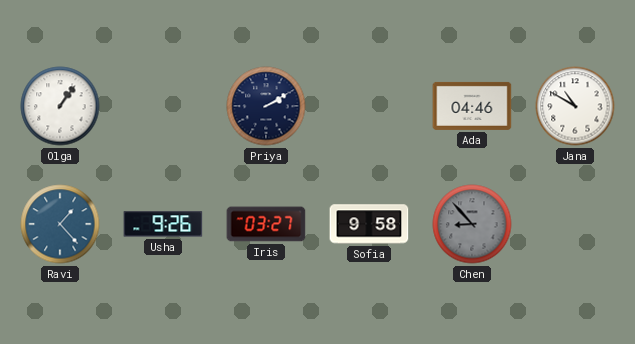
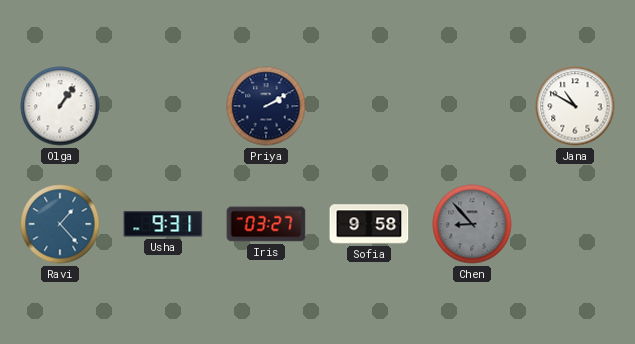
Ada: 04:46 -> none (472, 106)
Usha: 9:26 -> 9:31 (163, 224)
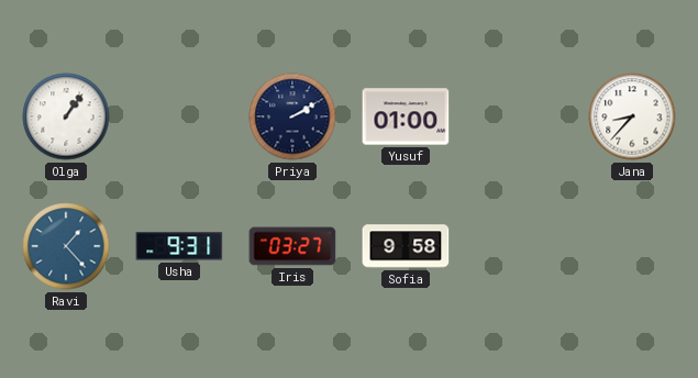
Yusuf: none -> 01:00 (406, 116)
Jana: 10:50 -> 8:37 (632, 116)
Chen: 8:53 -> none (472, 224)
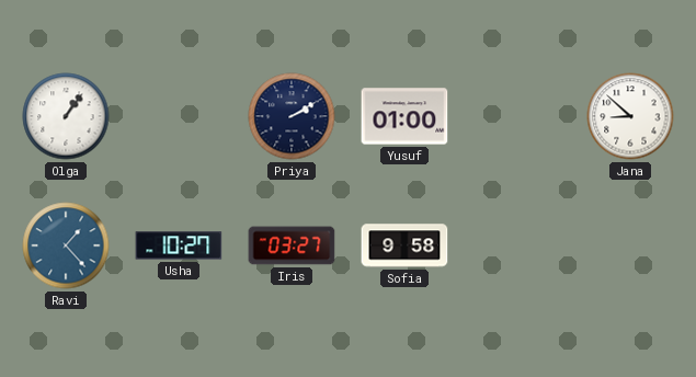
Jana: 8:37 -> 8:52 (630, 116)
Usha: 9:31 -> 10:27 (179, 245)
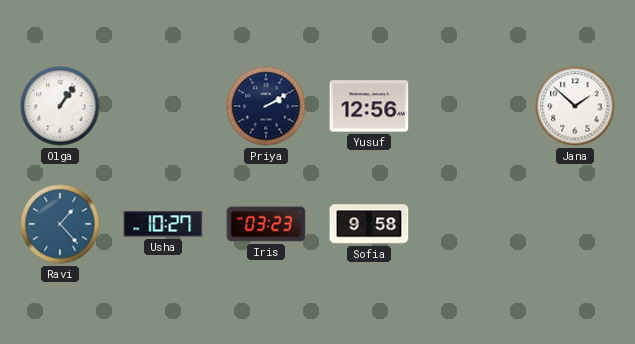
Yusuf: 01:00 -> 12:56 (369, 106)
Jana: 8:52 -> 1:52 (575, 106)
Iris: 03:27 -> 03:23 (266, 224)
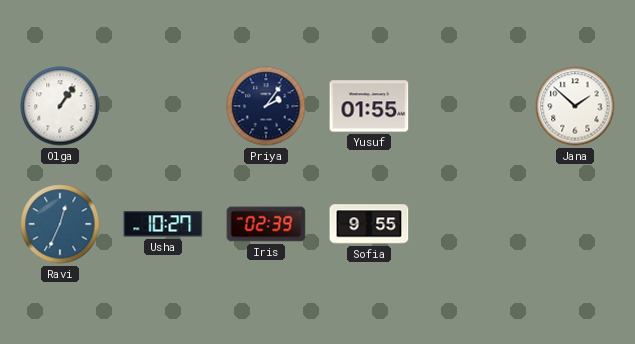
Priya: 2:10 -> 2:06 (266, 106)
Yusuf: 12:56 -> 01:55 (369, 106)
Ravi: 1:23 -> 12:34 (60, 224)
Iris: 03:23 -> 02:39 (266, 224)
Sofia: 9:58 -> 9:55 (369, 224)
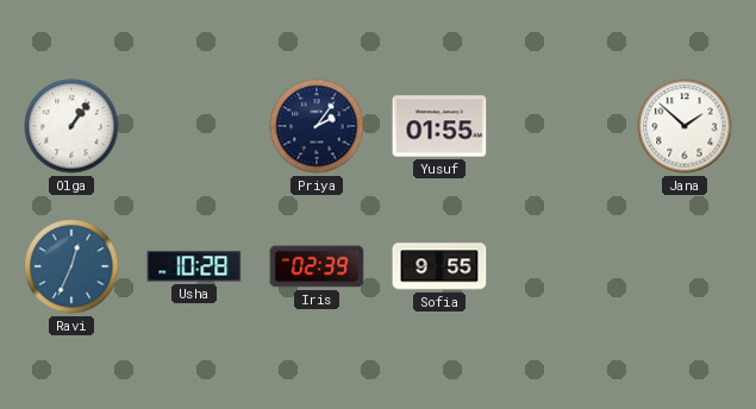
Usha: 10:27 -> 10:28 (194, 266)
